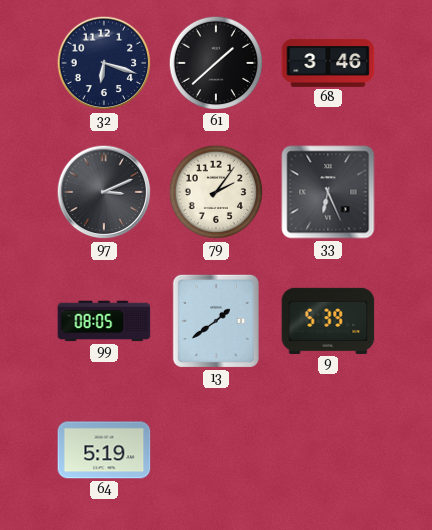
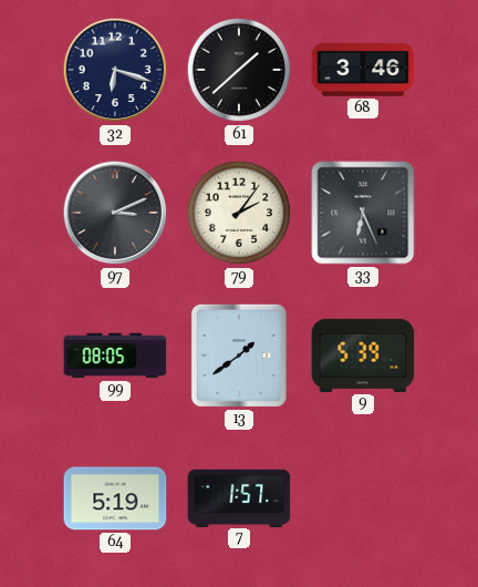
7: none -> 1:57 (239, 497)
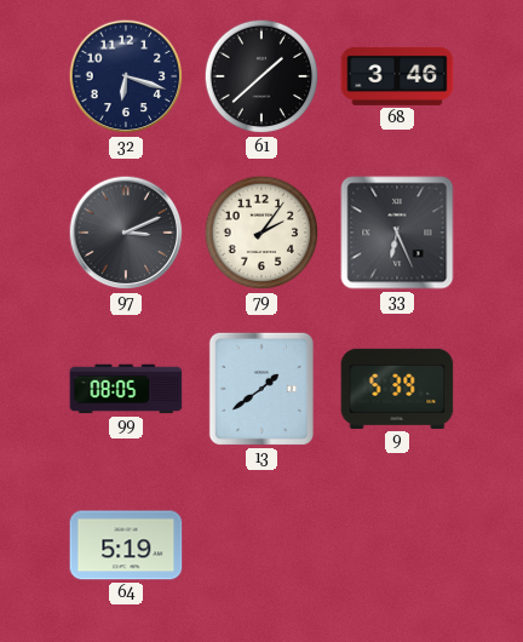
7: 1:57 -> none (239, 497)
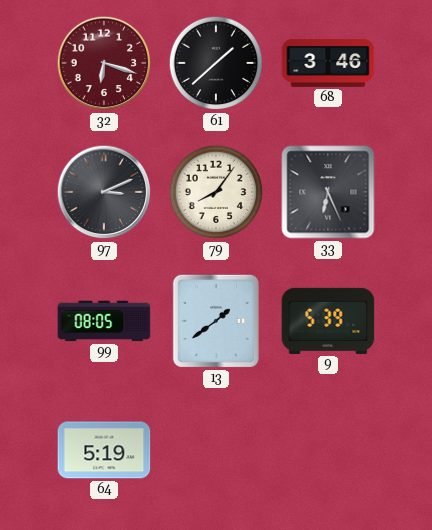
32 dial: navy -> burgundy (104, 63)
79: 2:06 -> 8:06 (216, 192)
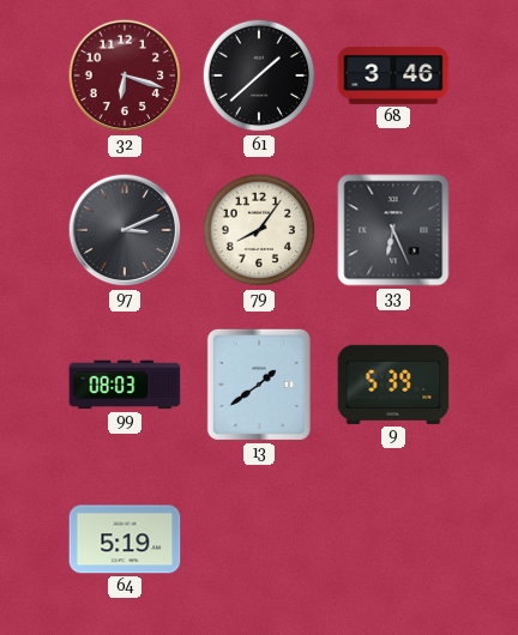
99: 08:05 -> 08:03 (125, 385)
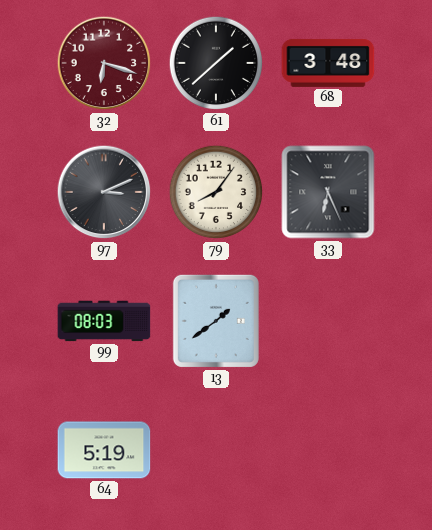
68: 3:46 -> 3:48 (328, 63)
9: 5:39 -> none (393, 385)
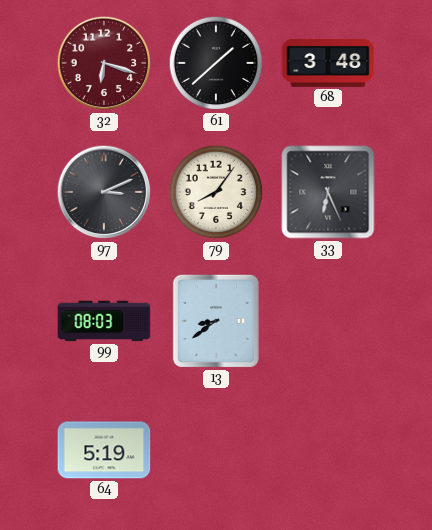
13: 1:39 -> 8:39 (216, 321)
